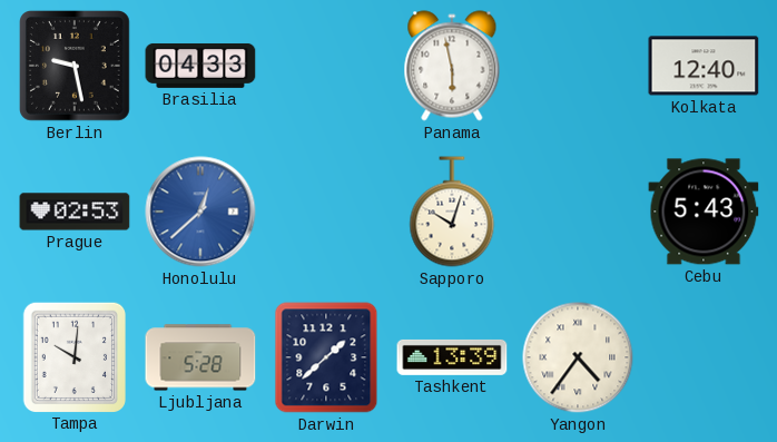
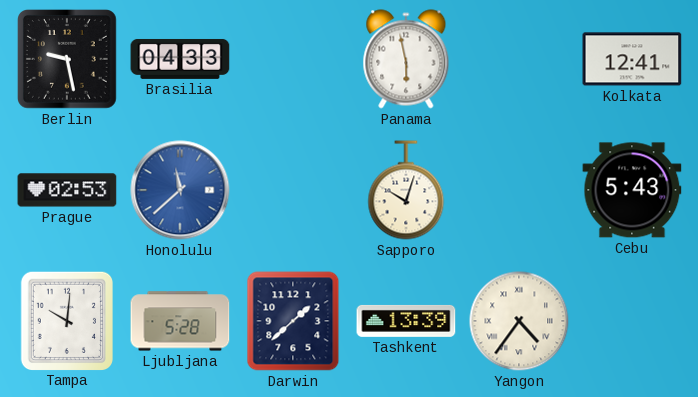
Kolkata: 12:40 -> 12:41 (632, 59)
Honolulu: 12:38 -> 11:38 (180, 190)
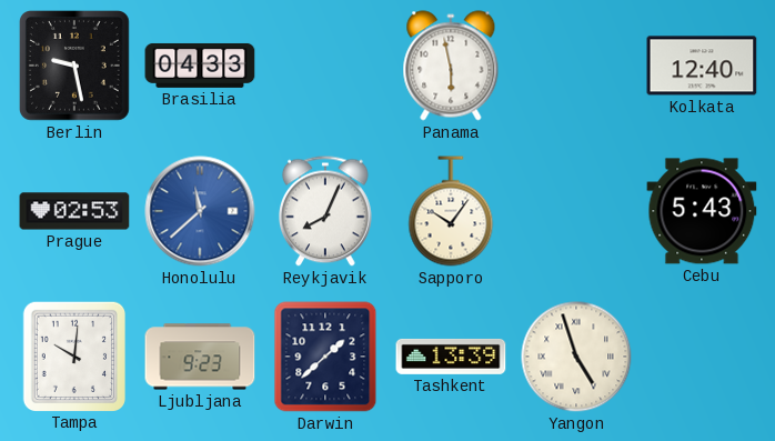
Kolkata: 12:41 -> 12:40 (702, 66)
Reykjavik: none -> 8:04 (325, 211)
Sapporo: 10:03 -> 10:06 (451, 211)
Ljubljana: 5:28 -> 9:23 (200, 357)
Yangon: 4:36 -> 4:57 (576, 357)
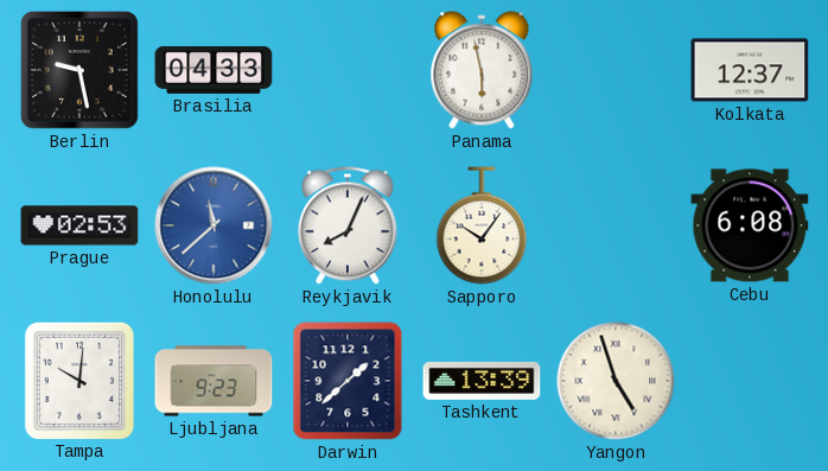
Kolkata: 12:40 -> 12:37 (750, 70)
Cebu: 5:43 -> 6:08 (750, 225)
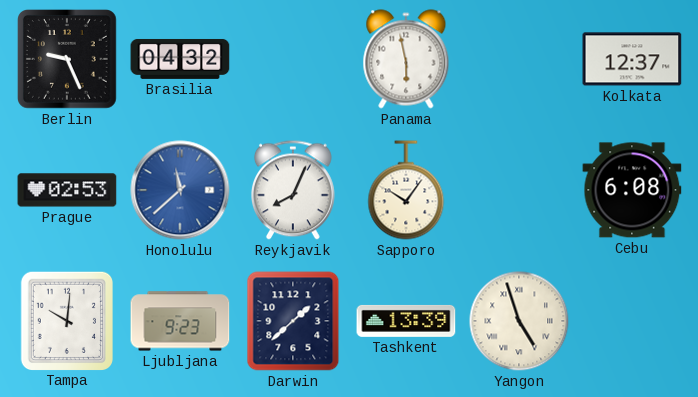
Berlin: 9:28 -> 9:26 (68, 60)
Brasilia: 04:33 -> 04:32 (180, 59)
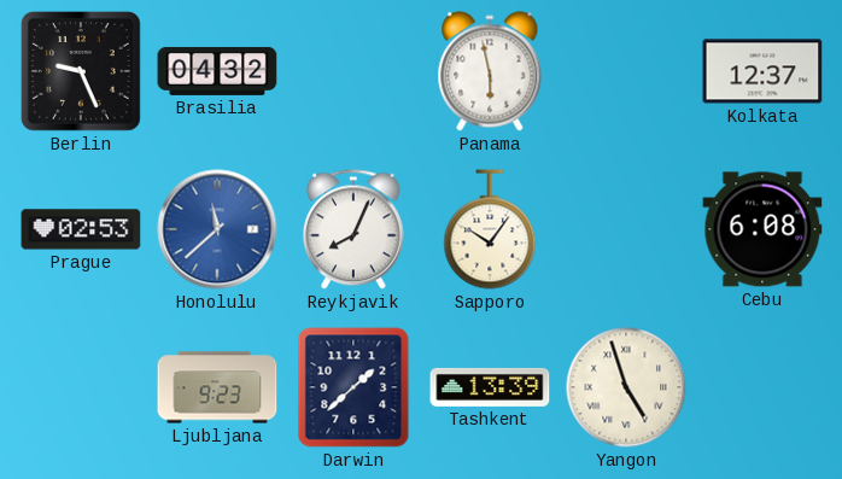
Tampa: 10:01 -> none (66, 320)
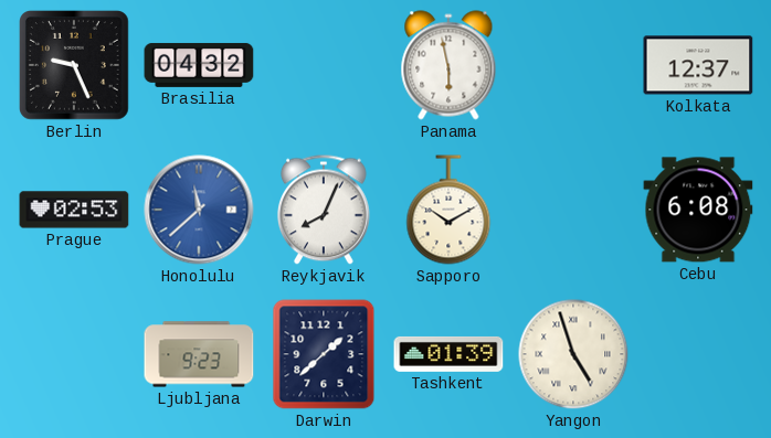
Sapporo: 10:06 -> 10:10 (448, 210)
Tashkent: 13:39 -> 01:39 (448, 354)
